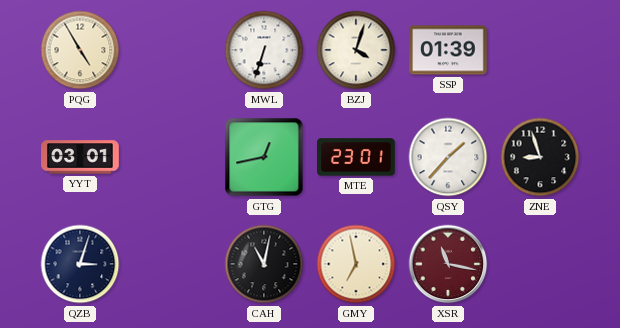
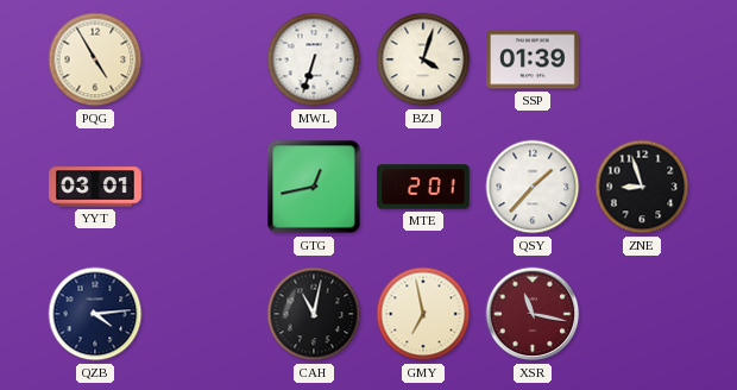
MTE: 23:01 -> 2:01 (423, 187)
QZB: 3:03 -> 4:14 (95, 314)
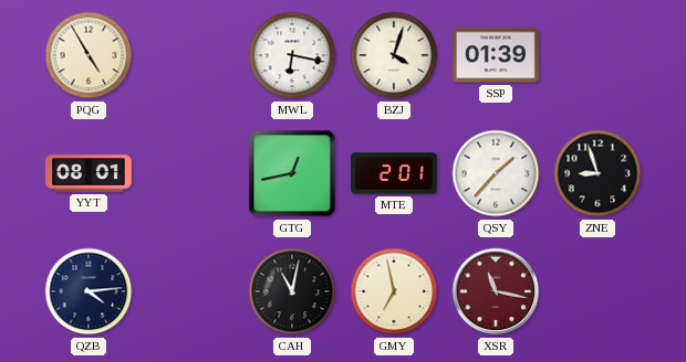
MWL: 6:33 -> 6:17 (292, 55)
YYT: 03:01 -> 08:01 (89, 173)
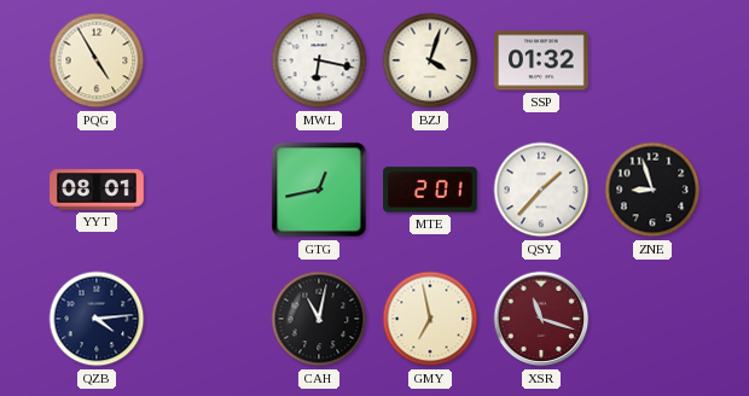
SSP: 01:39 -> 01:32 (542, 60)
XSR: 11:17 -> 11:18 (541, 319)
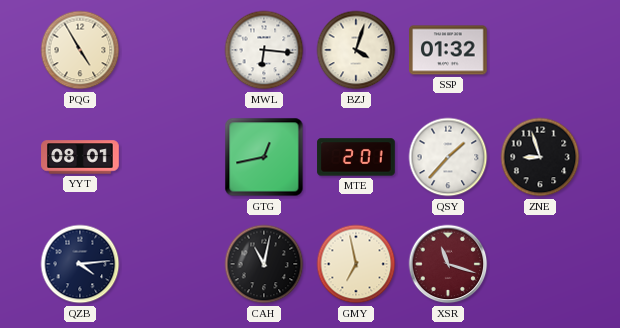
MWL: 6:17 -> 6:16 (264, 50)
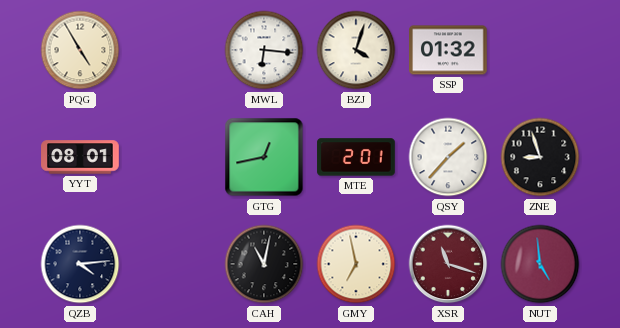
NUT: none -> 4:59 (540, 264)
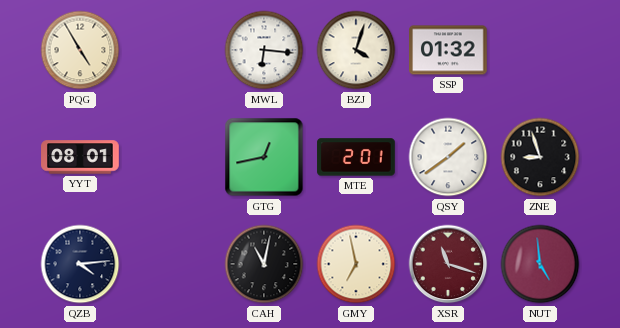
QSY: 1:37 -> 1:39 (448, 157)
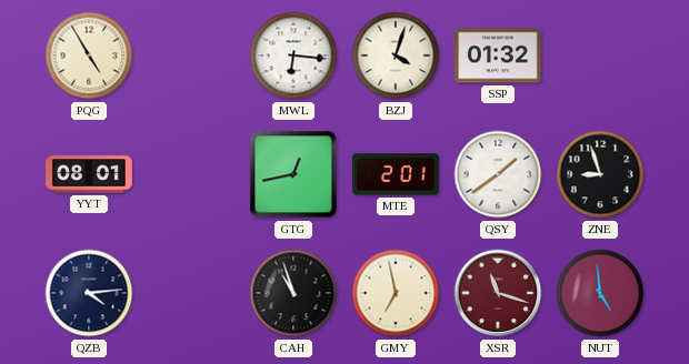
CAH: 11:02 -> 10:57 (293, 293)
